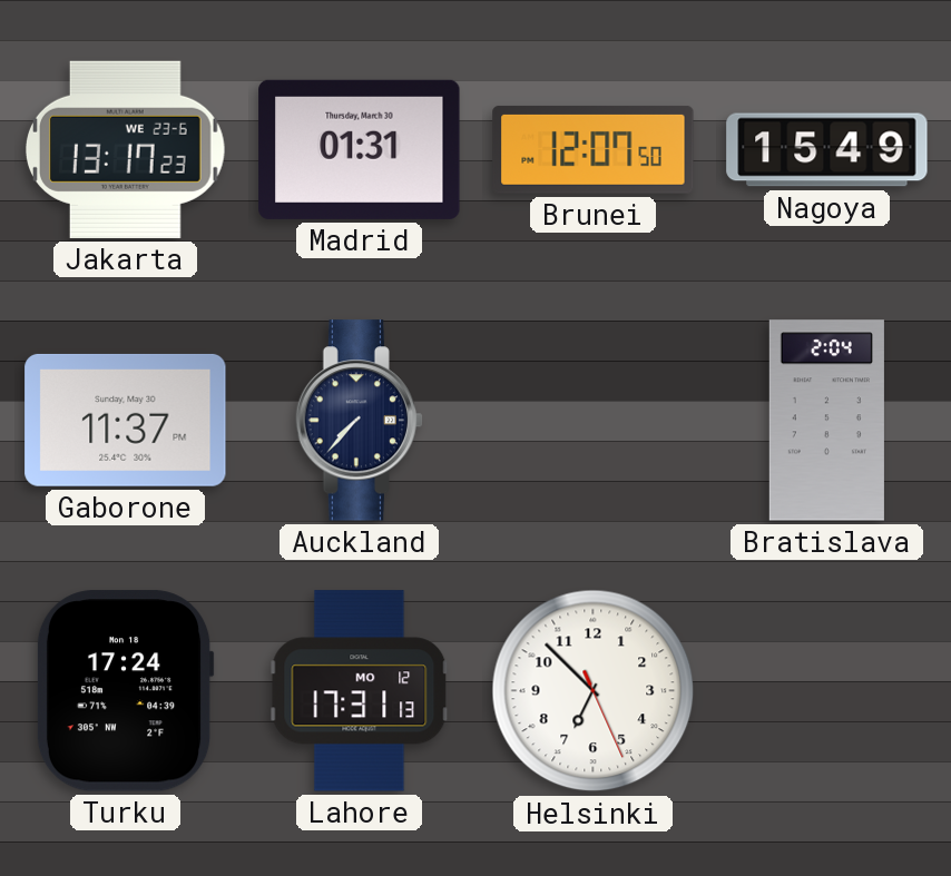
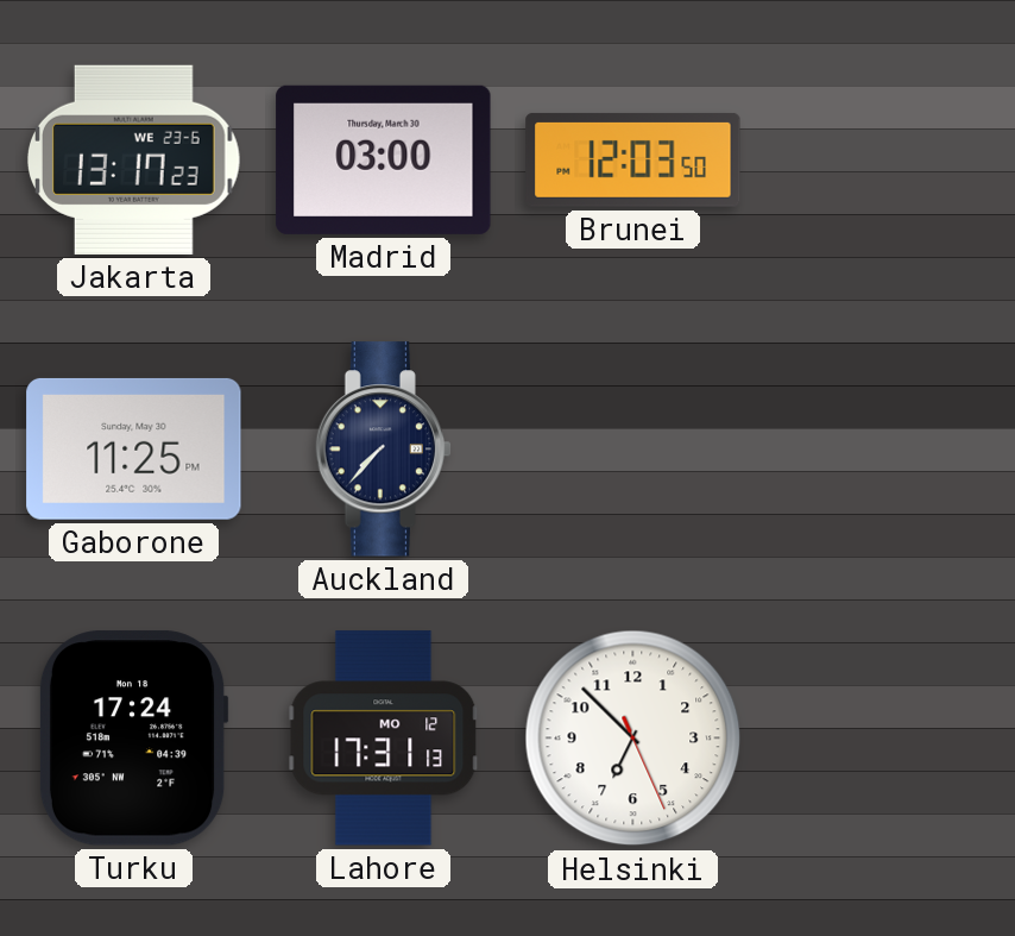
Madrid: 01:31 -> 03:00 (384, 159)
Brunei: 12:07 -> 12:03 (633, 159)
Nagoya: 15:49 -> none (827, 150)
Gaborone: 11:37 -> 11:25 (134, 448)
Bratislava: 2:04 -> none (826, 421)
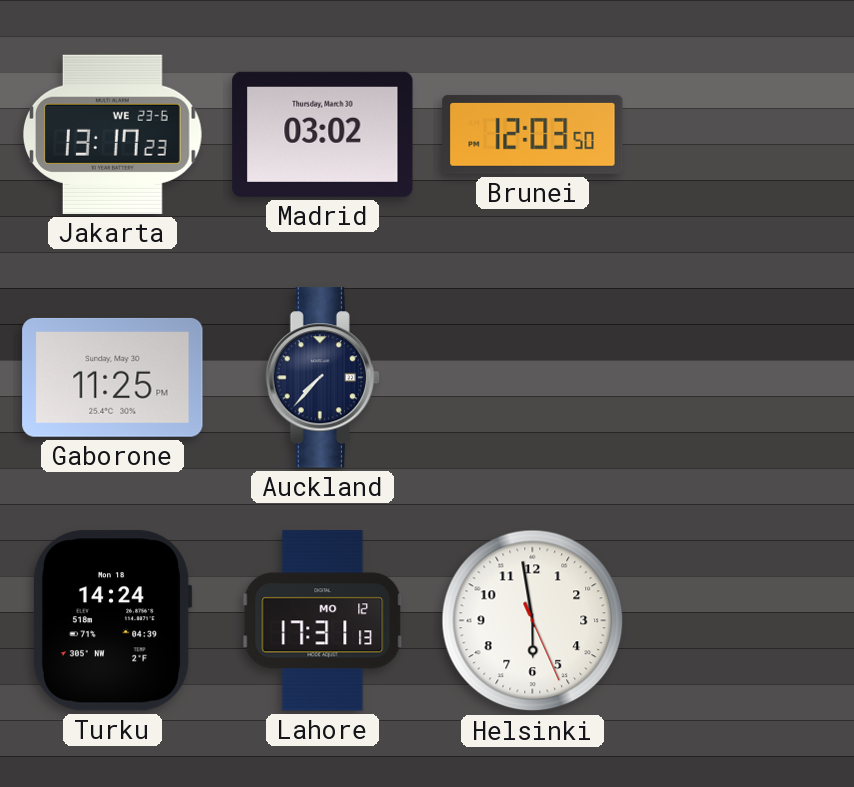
Madrid: 03:00 -> 03:02 (323, 134)
Turku: 17:24 -> 14:24 (112, 621)
Helsinki: 6:52 -> 5:58 (533, 621)
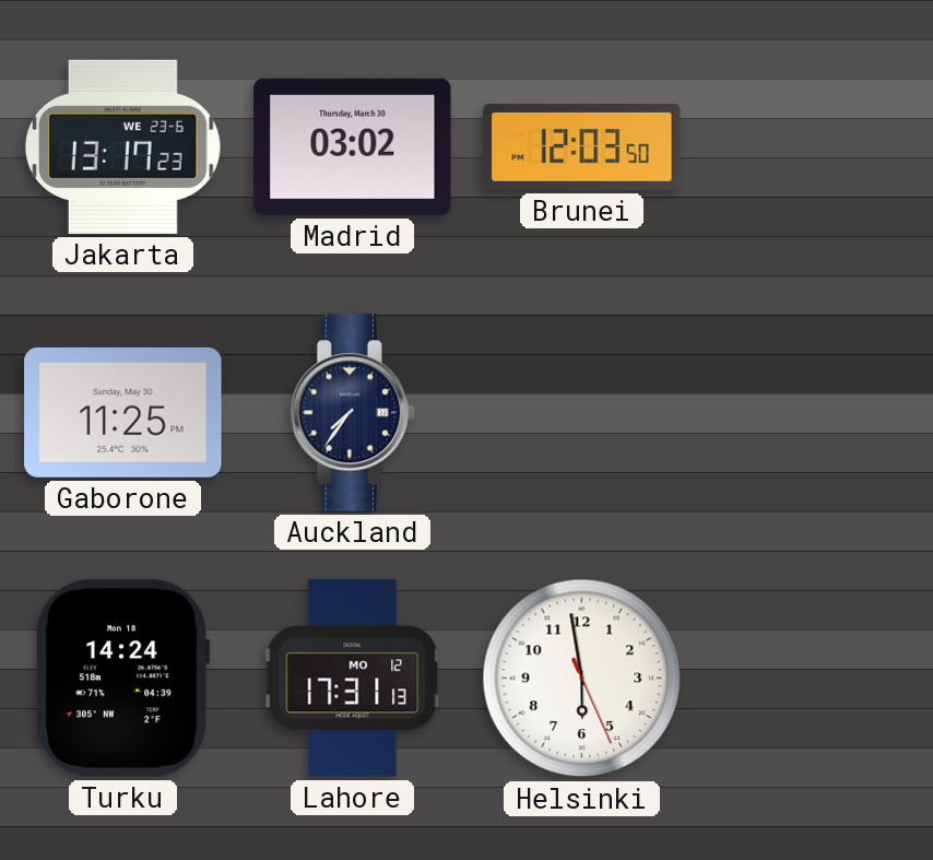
Auckland: 7:37 -> 7:36 (352, 413)
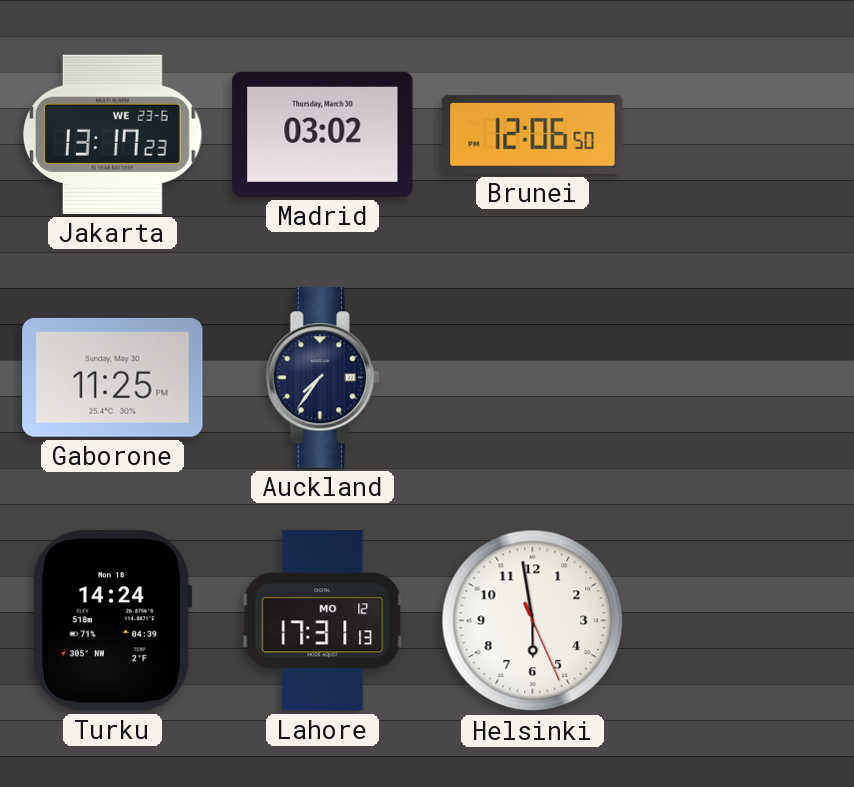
Brunei: 12:03 -> 12:06 (533, 134)
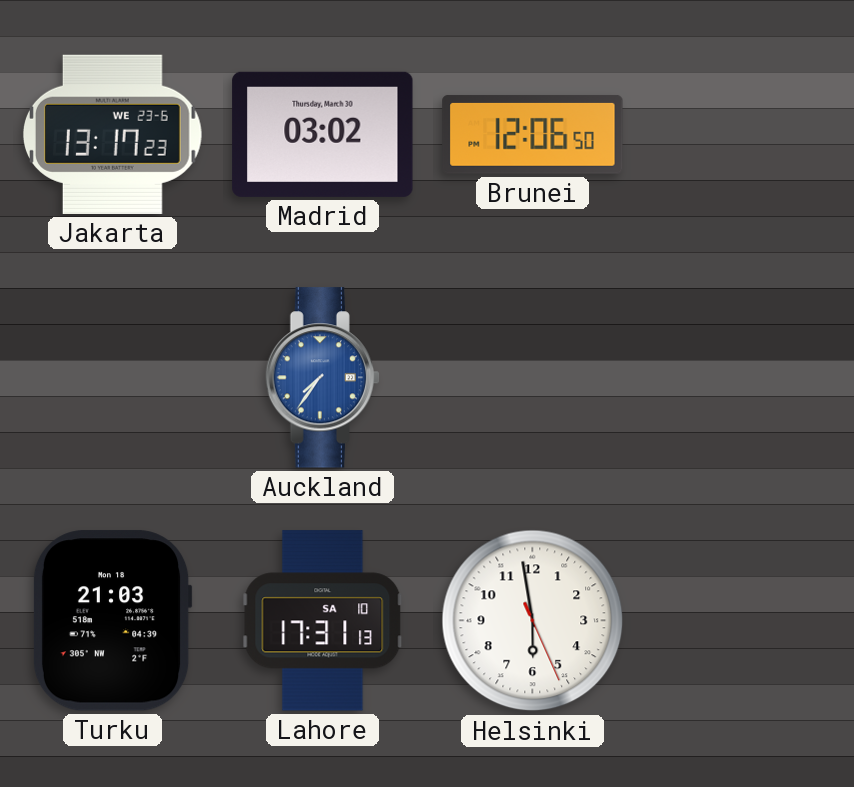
Gaborone: 11:25 -> none (113, 377)
Auckland dial: navy -> blue (322, 378)
Turku: 14:24 -> 21:03 (112, 621)
Lahore date: MO 12 -> SA 10 (323, 621)
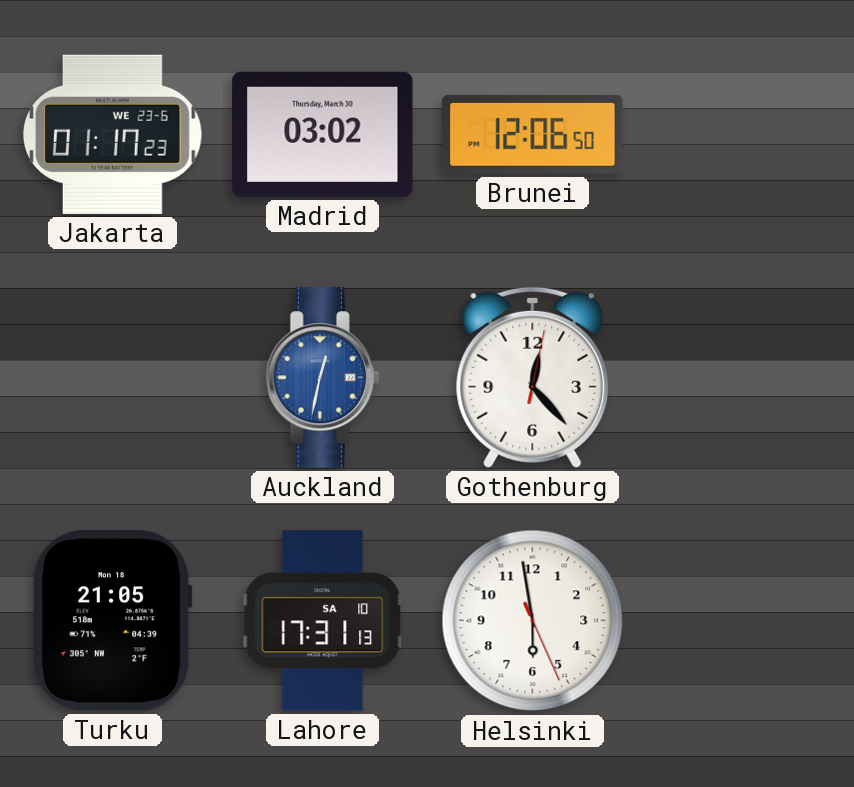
Jakarta: 13:17 -> 01:17 (112, 134)
Auckland: 7:36 -> 12:32 (322, 378)
Gothenburg: none -> 12:23 (533, 377)
Turku: 21:03 -> 21:05 (112, 621)
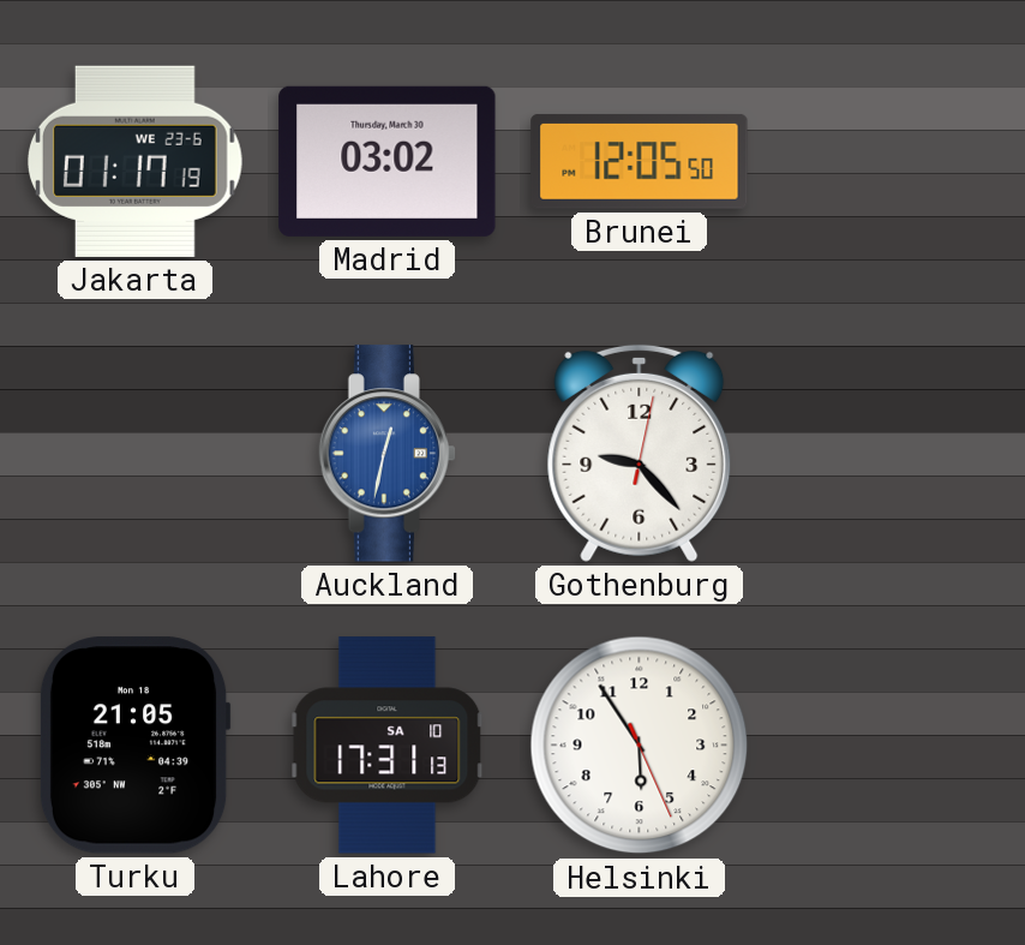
Jakarta: 01:17:23 -> 01:17:19 (134, 161)
Brunei: 12:06 -> 12:05 (640, 161)
Gothenburg: 12:23 -> 9:23 (640, 453)
Helsinki: 5:58 -> 5:54 (640, 746)
